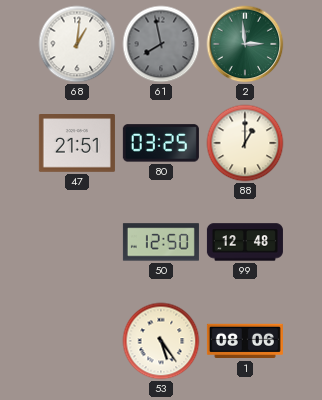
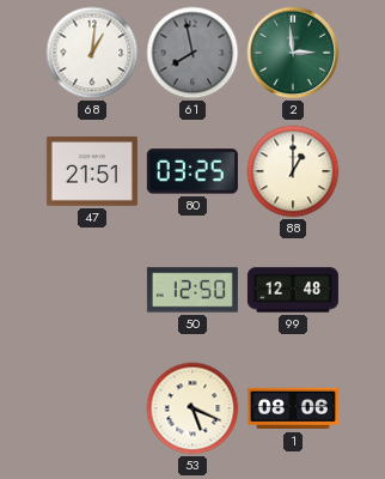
53: 5:24 -> 5:19 (192, 408)
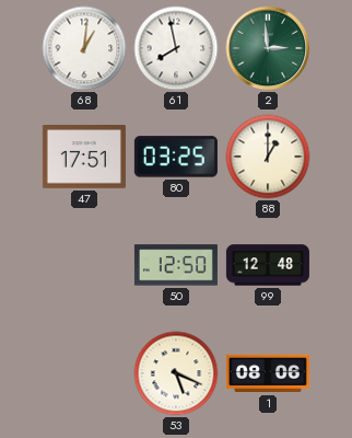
61 dial: grey -> white (176, 48)
47: 21:51 -> 17:51 (84, 158)
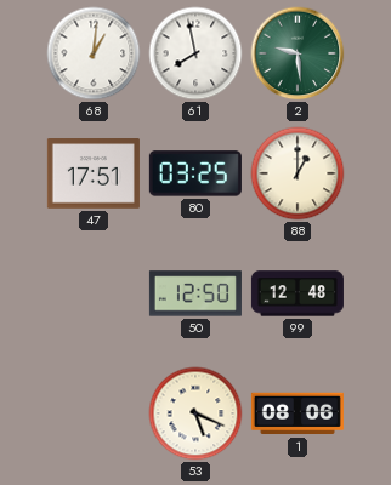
2: 2:59 -> 9:29 (297, 53)
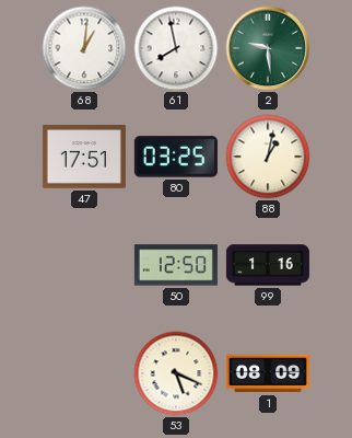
88: 1:00 -> 1:02 (268, 157)
99: 12:48 -> 1:16 (268, 265)
1: 08:06 -> 08:09 (268, 373)
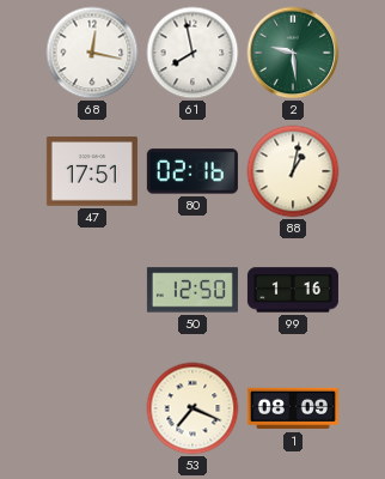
68: 1:01 -> 12:17 (92, 53)
80: 03:25 -> 02:16 (192, 171)
53: 5:19 -> 7:19 (192, 408)
